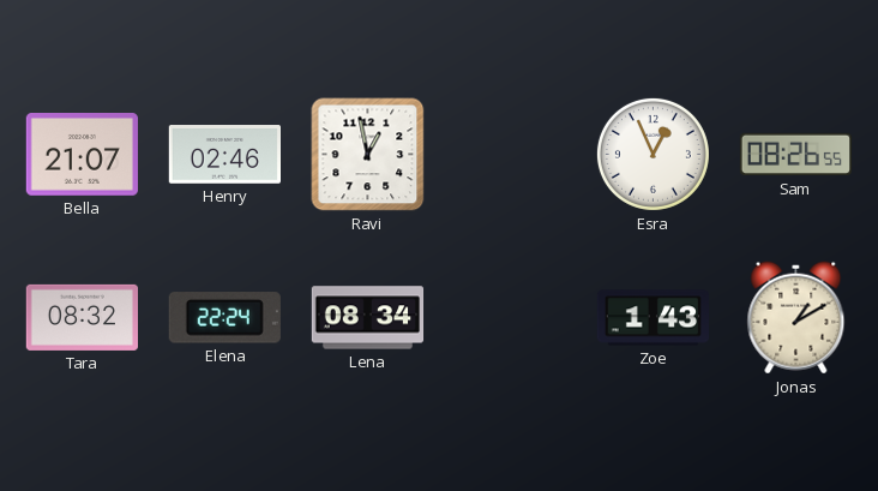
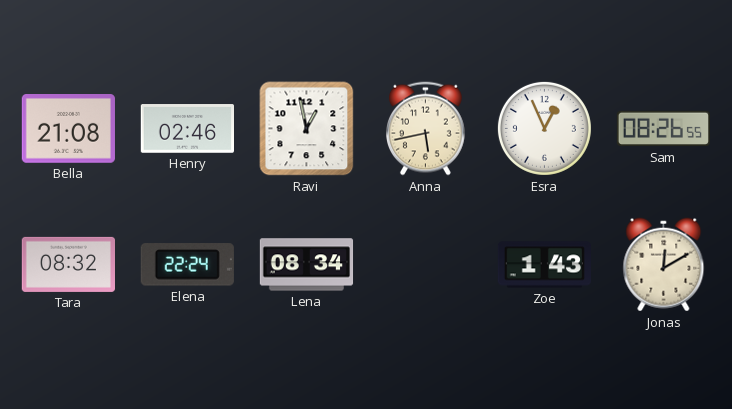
Bella: 21:07 -> 21:08 (68, 129)
Anna: none -> 5:43 (426, 129)
Jonas: 1:10 -> 12:10 (664, 265)
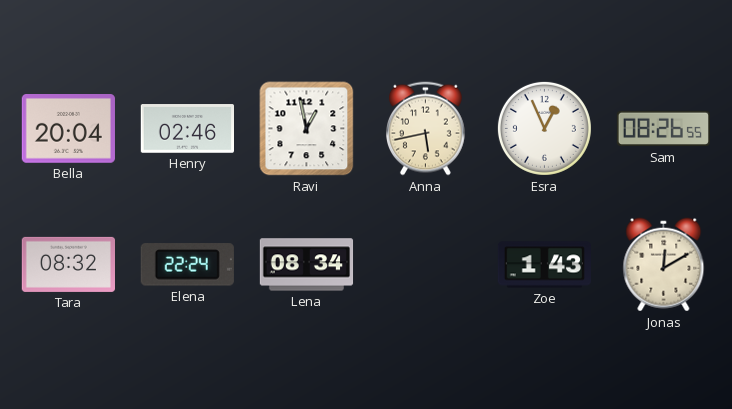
Bella: 21:08 -> 20:04 (68, 129)
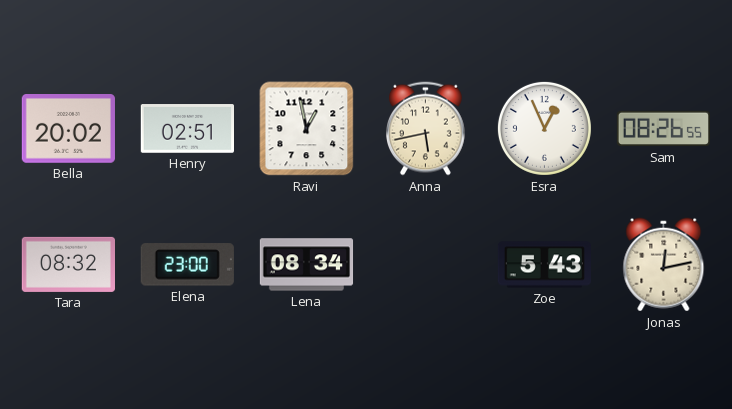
Bella: 20:04 -> 20:02 (68, 129)
Henry: 02:46 -> 02:51 (187, 129)
Elena: 22:24 -> 23:00 (187, 265)
Zoe: 1:43 -> 5:43 (544, 265)
Jonas: 12:10 -> 12:13 (664, 265)
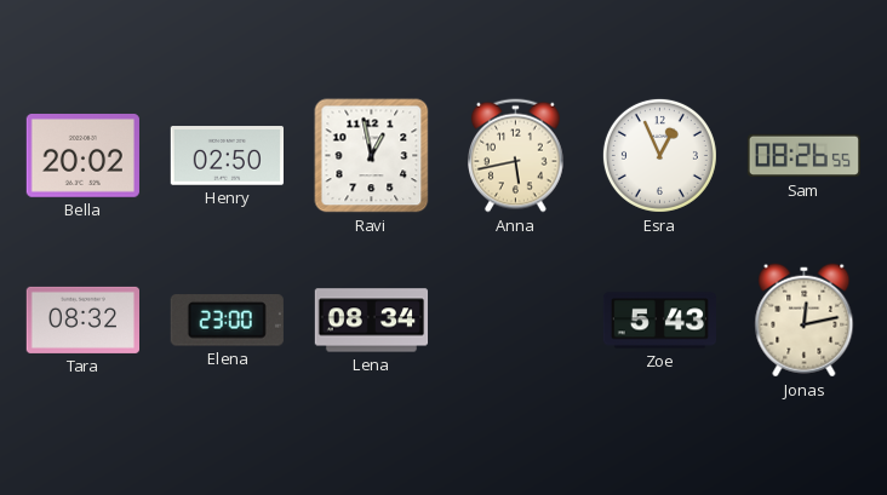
Henry: 02:51 -> 02:50 (227, 156)
